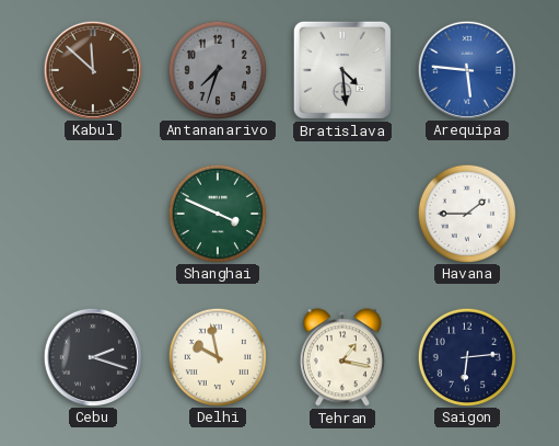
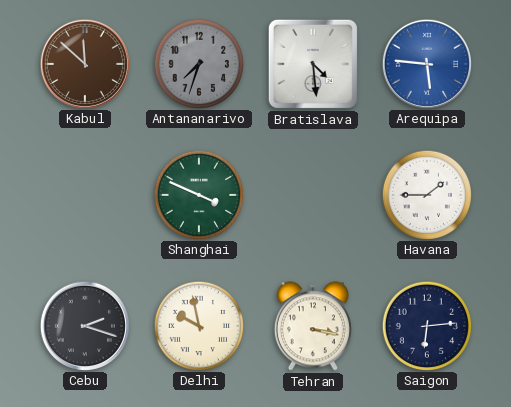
Tehran: 1:17 -> 3:17 (313, 326)
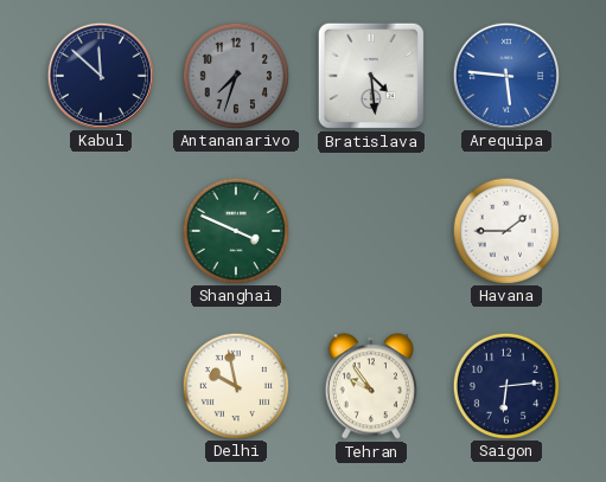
Kabul dial: brown -> navy (100, 75)
Cebu: 2:18 -> none (84, 325)
Tehran: 3:17 -> 9:54 (371, 386)
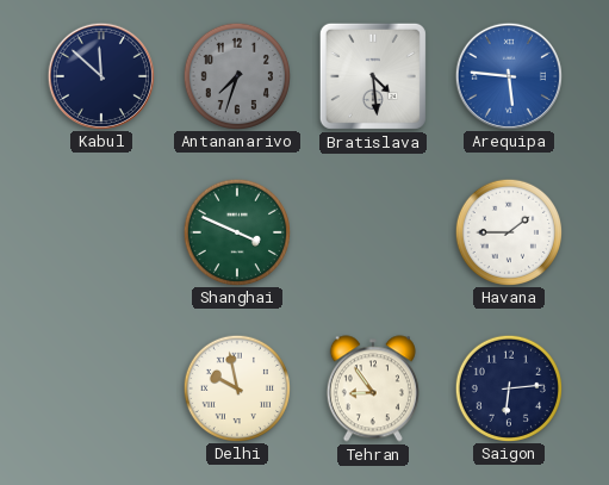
Tehran: 9:54 -> 8:54 (373, 388)
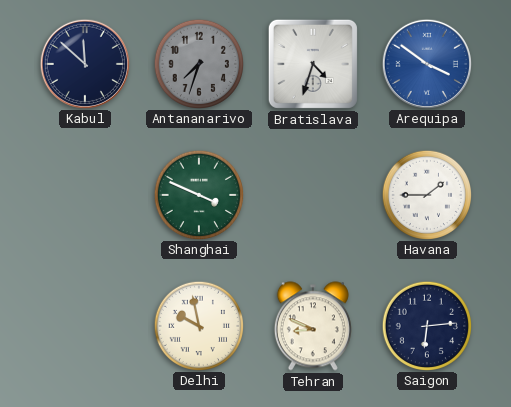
Bratislava: 4:29 -> 4:33 (313, 64)
Arequipa: 5:46 -> 3:51 (426, 63)
Tehran: 8:54 -> 8:49 (313, 326)
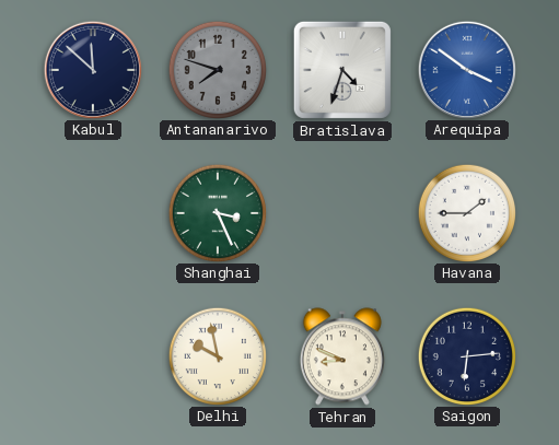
Antananarivo: 7:33 -> 7:48 (217, 69)
Shanghai: 3:49 -> 3:26 (217, 212)
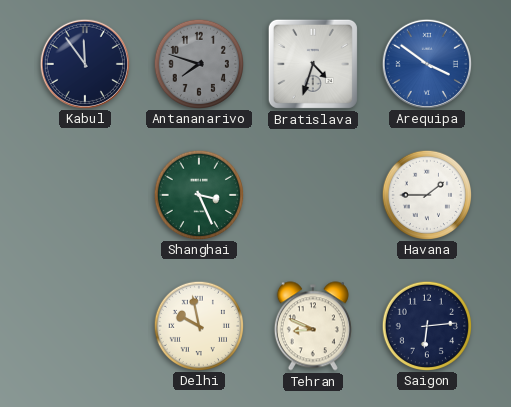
Kabul: 11:52 -> 11:54 (84, 63)
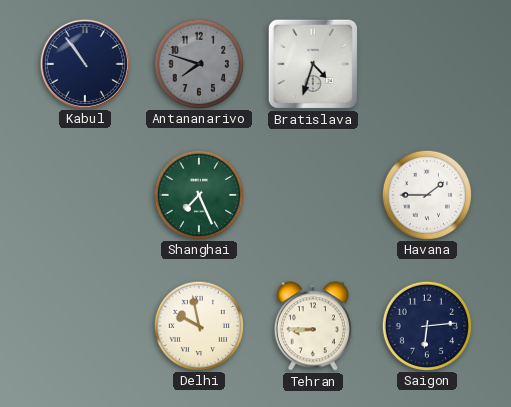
Kabul: 11:54 -> 10:54 (84, 63)
Arequipa: 3:51 -> none (426, 63)
Shanghai: 3:26 -> 7:26 (198, 194)
Tehran: 8:49 -> 8:45 (313, 326)
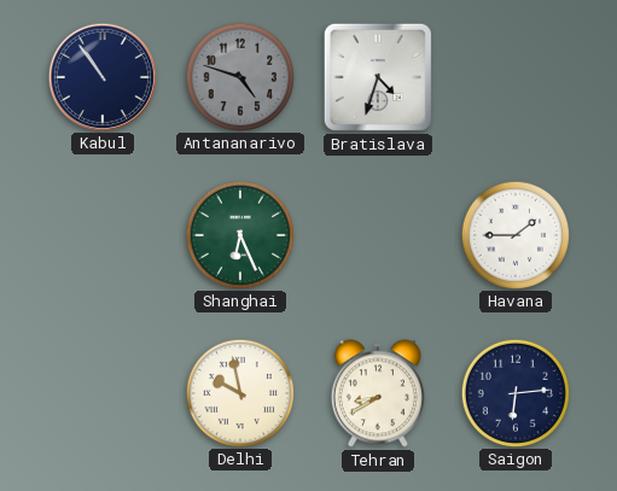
Antananarivo: 7:48 -> 4:48 (239, 76)
Shanghai: 7:26 -> 6:26 (239, 234)
Tehran: 8:45 -> 8:40 (378, 393)
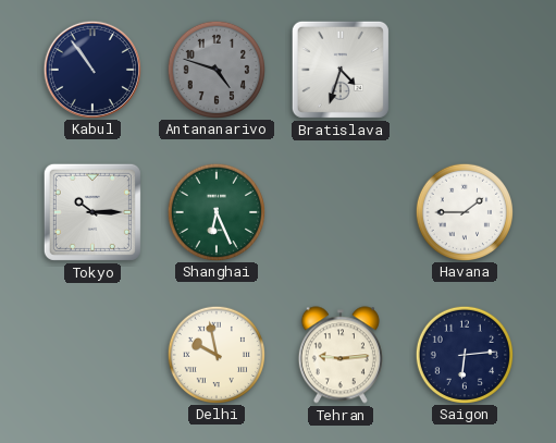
Tokyo: none -> 10:15 (92, 212)
Tehran: 8:40 -> 9:14 (341, 355)
